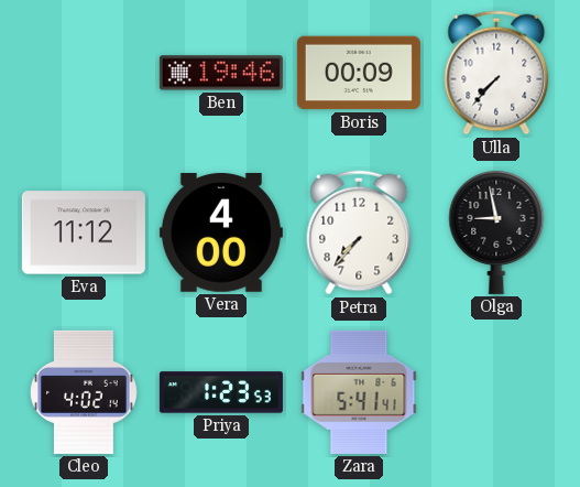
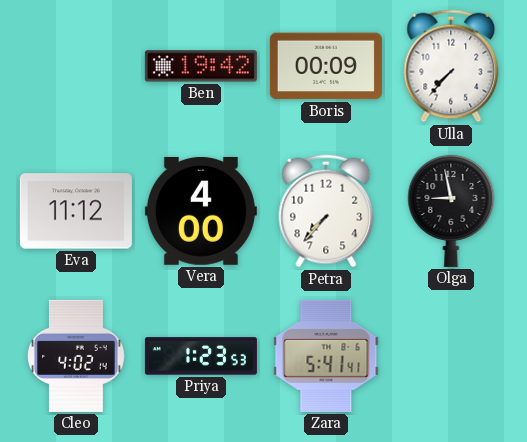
Ben: 19:46 -> 19:42 (201, 66)
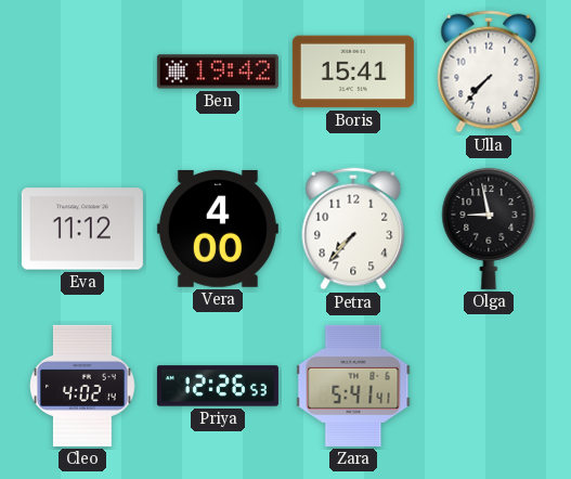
Boris: 00:09 -> 15:41 (353, 72)
Priya: 1:23 -> 12:26 (218, 386)
